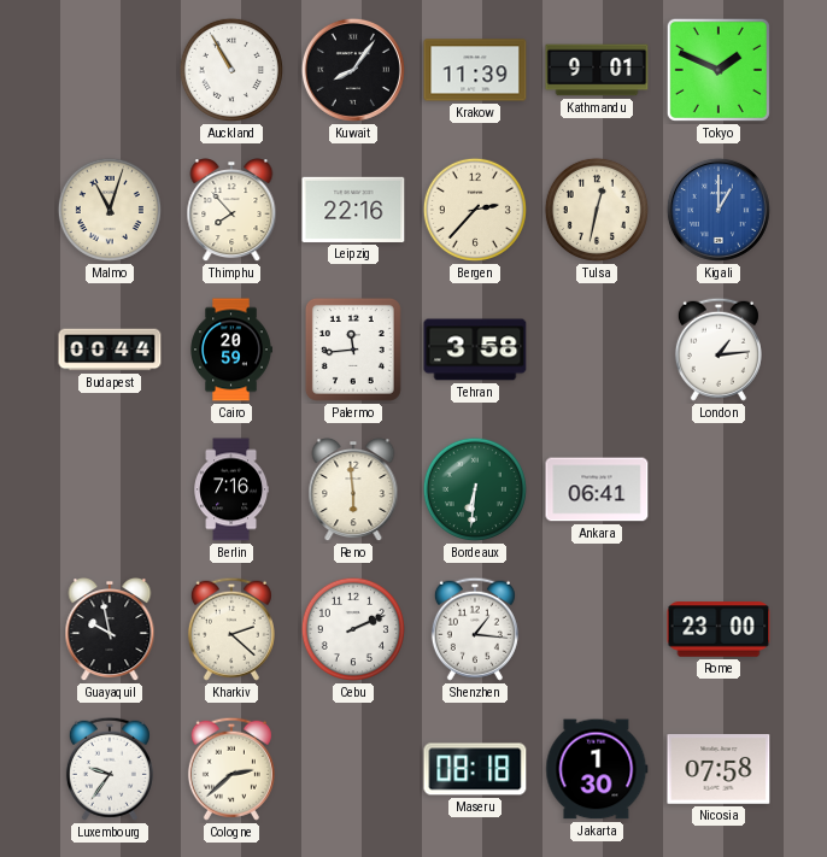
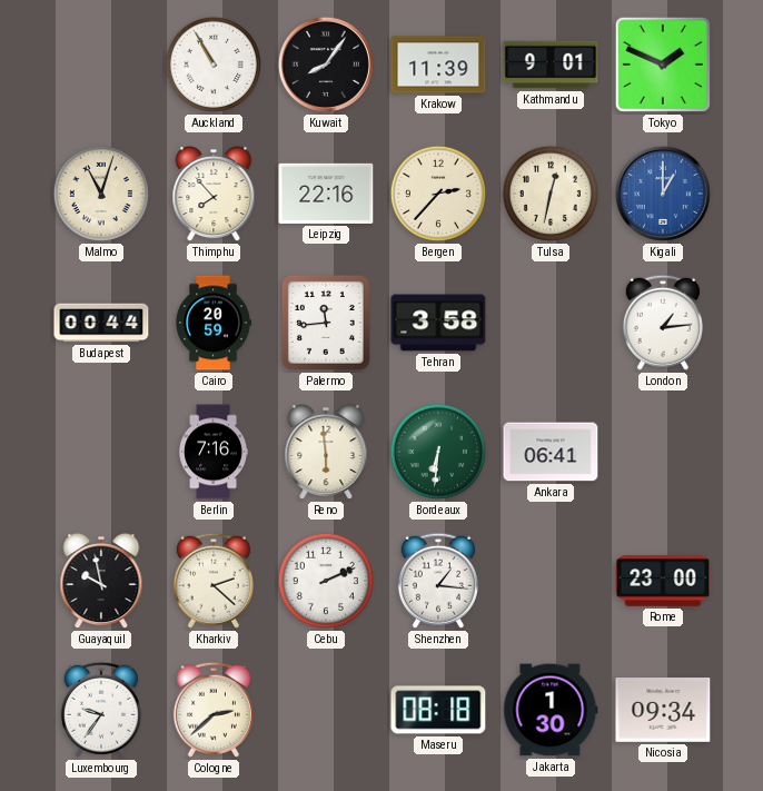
Nicosia: 07:58 -> 09:34 (663, 710)
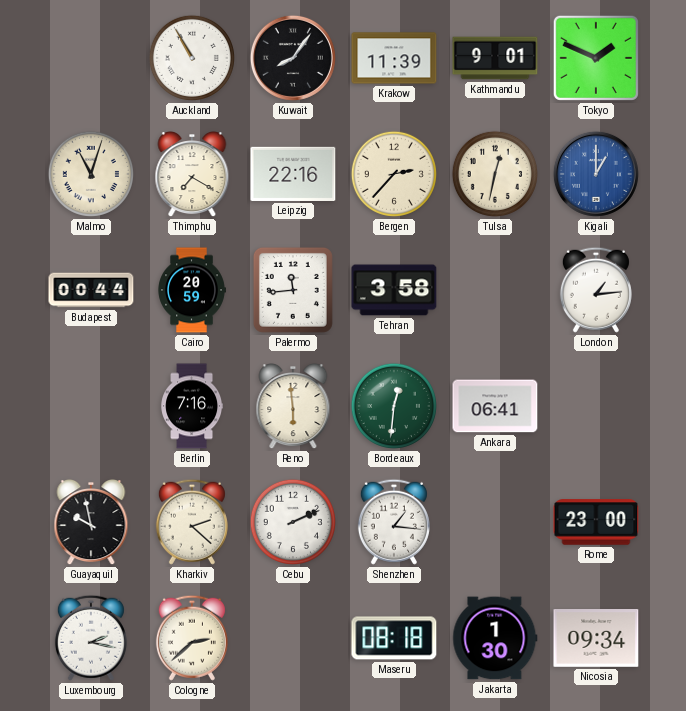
Thimphu: 7:53 -> 7:20 (192, 175)
Bordeaux: 6:31 -> 12:31 (394, 406)
Luxembourg: 9:36 -> 2:17 (91, 638)
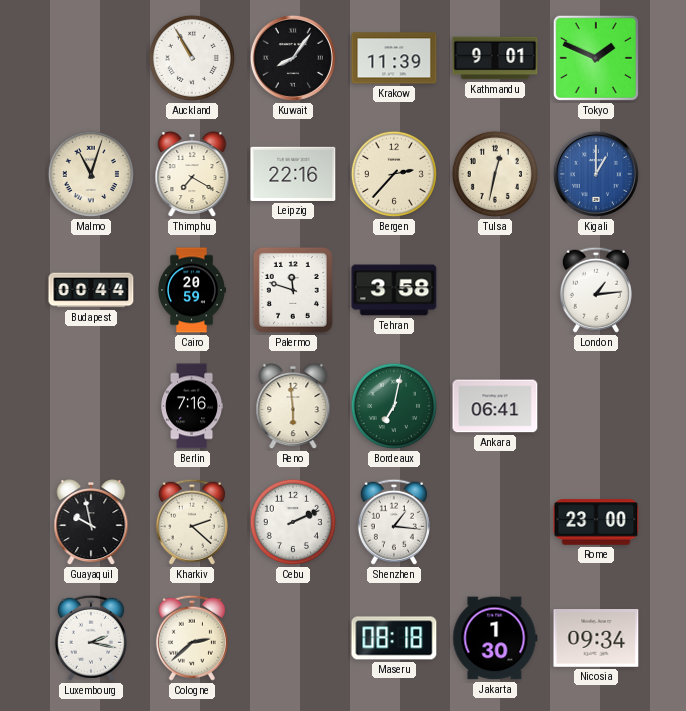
Palermo: 11:44 -> 11:48 (293, 290)
Bordeaux: 12:31 -> 7:02 (394, 406)
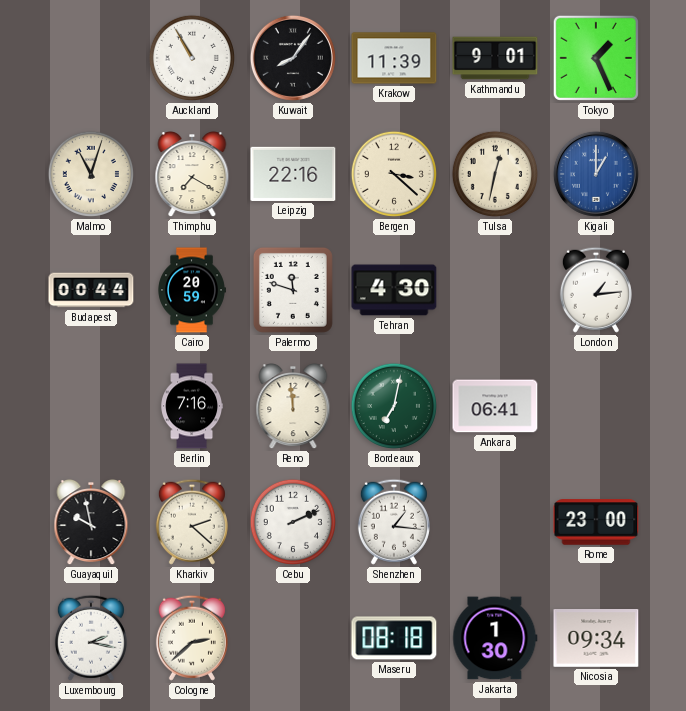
Tokyo: 1:49 -> 1:26 (596, 58)
Bergen: 2:37 -> 3:22 (394, 174)
Tehran: 3:58 -> 4:30 (394, 290)
Reno: 5:59 -> 11:59 (293, 407)
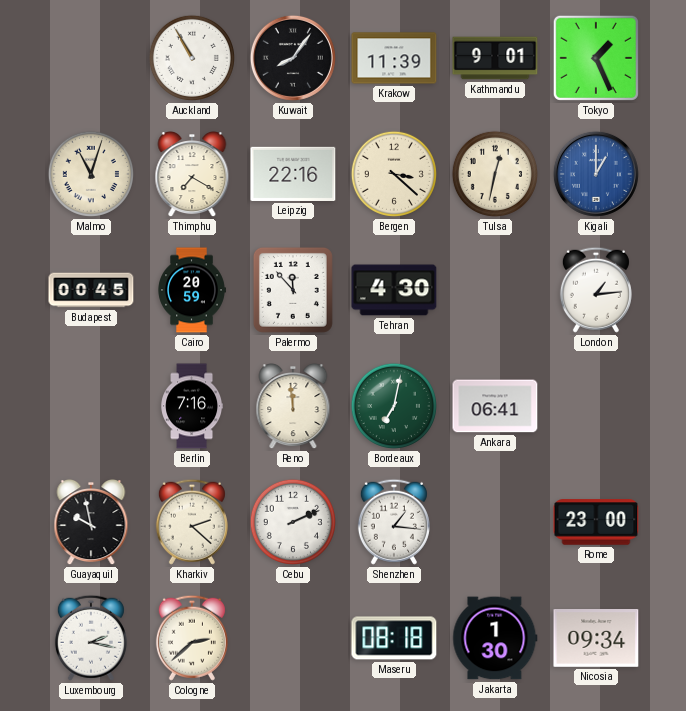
Budapest: 00:44 -> 00:45 (91, 290)
Palermo: 11:48 -> 11:53 (293, 290)
